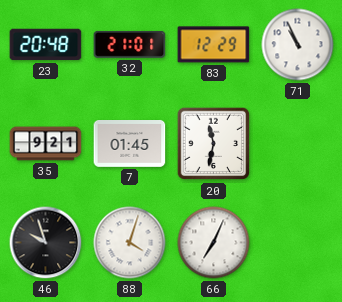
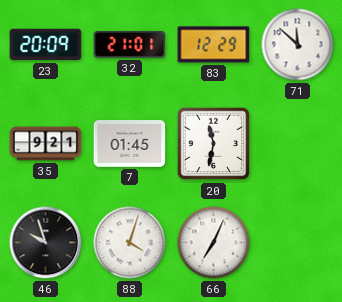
23: 20:48 -> 20:09 (46, 45)
71: 10:56 -> 11:52 (298, 45)
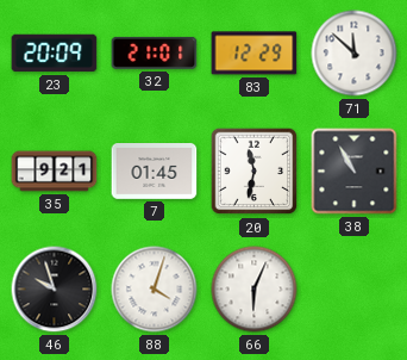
38: none -> 10:55 (355, 172)
66: 7:04 -> 6:04 (255, 290)
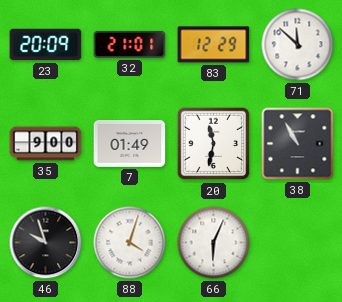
35: 9:21 -> 9:00 (46, 144)
7: 01:45 -> 01:49 (130, 144)
